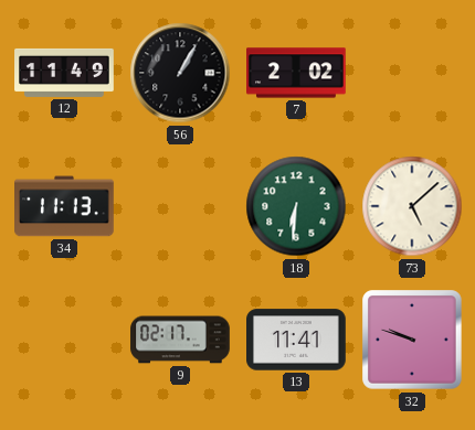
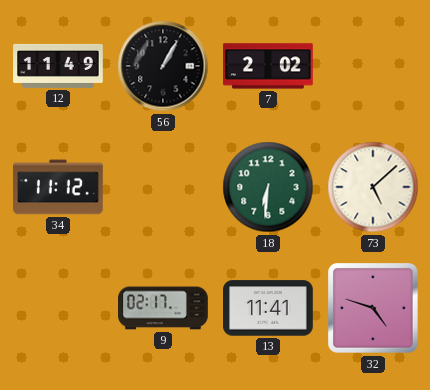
34: 11:13 -> 11:12 (58, 187)
32: 9:48 -> 4:48 (373, 308)
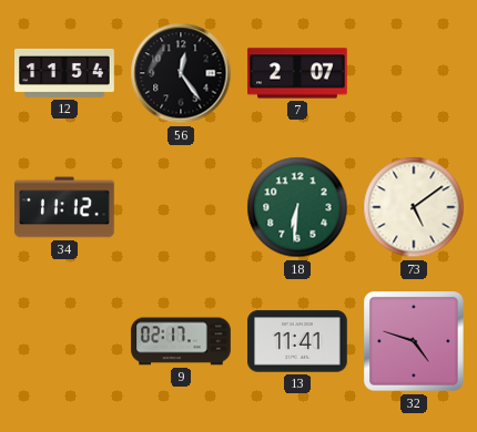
12: 11:49 -> 11:54 (64, 73)
56: 1:05 -> 12:24 (181, 73)
7: 2:02 -> 2:07 (298, 73)
73: 5:08 -> 5:09 (414, 207)
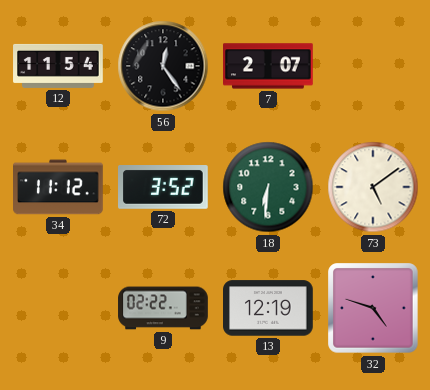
72: none -> 3:52 (164, 188)
9: 02:17 -> 02:22 (163, 308)
13: 11:41 -> 12:19 (268, 308)
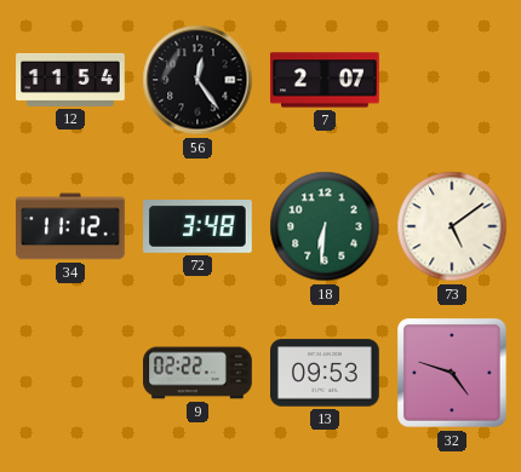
72: 3:52 -> 3:48 (199, 228)
13: 12:19 -> 09:53 (325, 373)
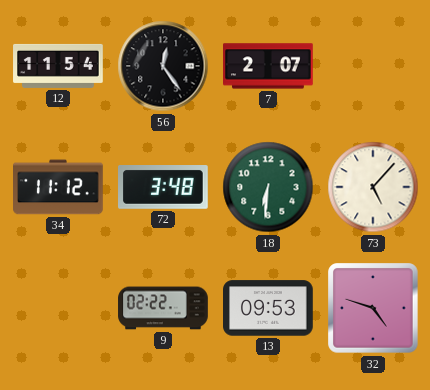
73: 5:09 -> 5:07 (373, 187)
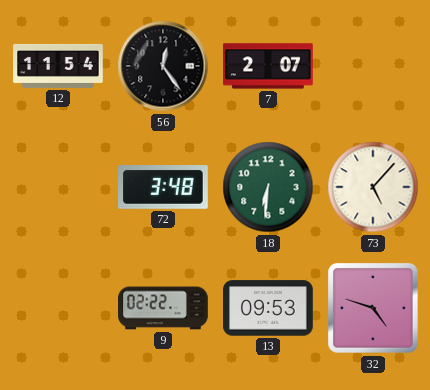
34: 11:12 -> none (58, 187)
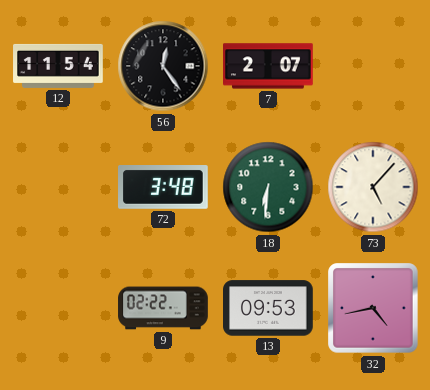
32: 4:48 -> 4:43 (373, 308)
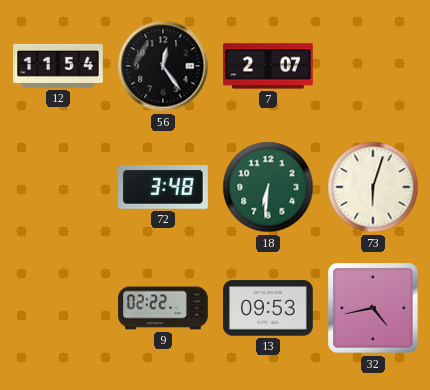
73: 5:07 -> 6:03 (373, 187)
